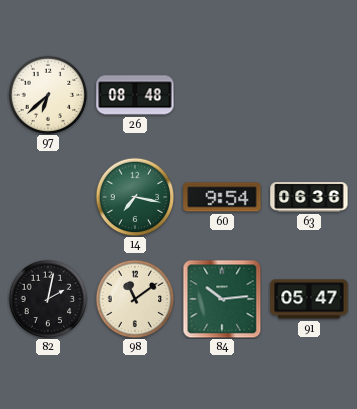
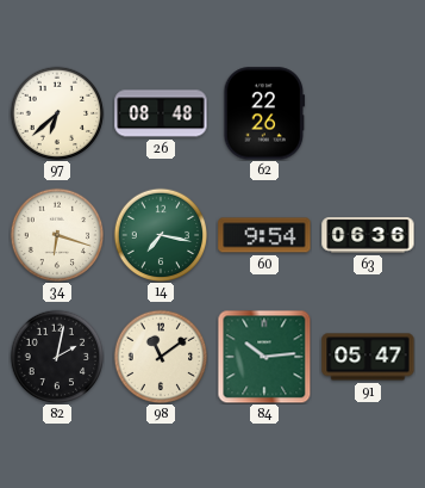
62: none -> 22:26 (264, 113)
34: none -> 6:18 (57, 235)
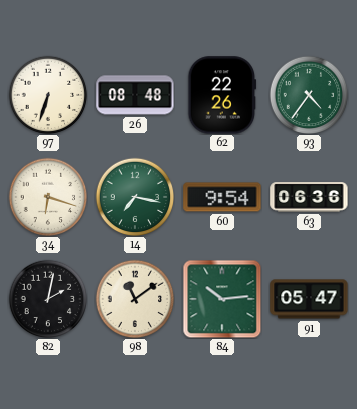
97: 6:38 -> 6:33 (48, 95)
93: none -> 4:36 (309, 95)
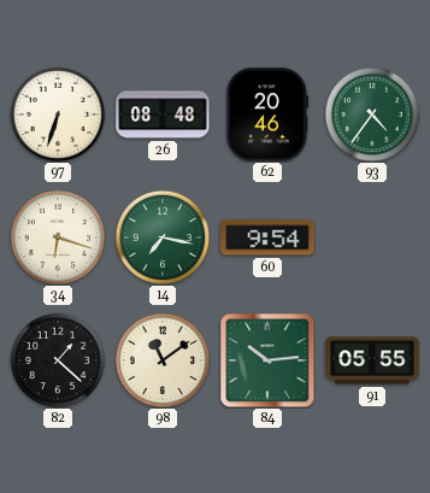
62: 22:26 -> 20:46 (267, 115)
63: 06:36 -> none (309, 197)
82: 2:02 -> 1:22 (58, 360)
91: 05:47 -> 05:55 (372, 360)
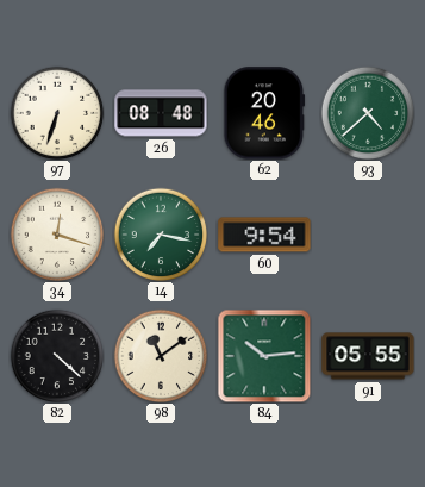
93: 4:36 -> 4:38 (368, 113)
34: 6:18 -> 12:18 (57, 235)
82: 1:22 -> 4:22 (57, 356)
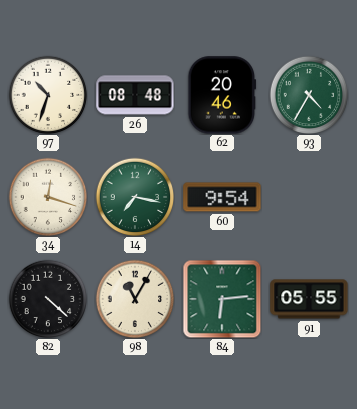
97: 6:33 -> 10:33 (48, 95)
93: 4:38 -> 4:35 (309, 95)
98: 11:09 -> 11:05 (135, 299)
84: 10:14 -> 6:14 (222, 299)
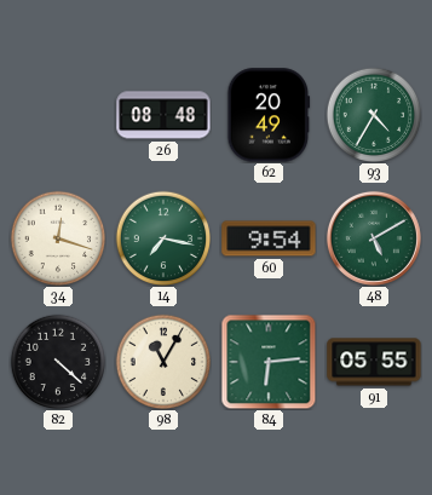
97: 10:33 -> none (48, 95)
62: 20:46 -> 20:49 (269, 115)
48: none -> 5:10 (374, 238)
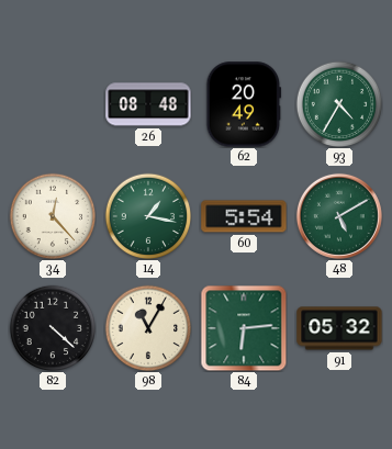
34: 12:18 -> 12:23 (53, 216)
14: 7:17 -> 1:17 (148, 216)
60: 9:54 -> 5:54 (244, 216)
91: 05:55 -> 05:32 (339, 328)
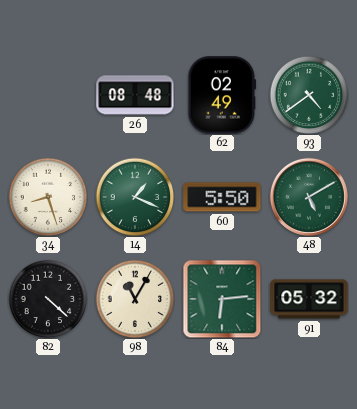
62: 20:49 -> 02:49 (222, 95)
93: 4:35 -> 4:39 (309, 95)
34: 12:23 -> 8:27 (48, 197)
14: 1:17 -> 1:19 (135, 197)
60: 5:54 -> 5:50 (222, 197)
